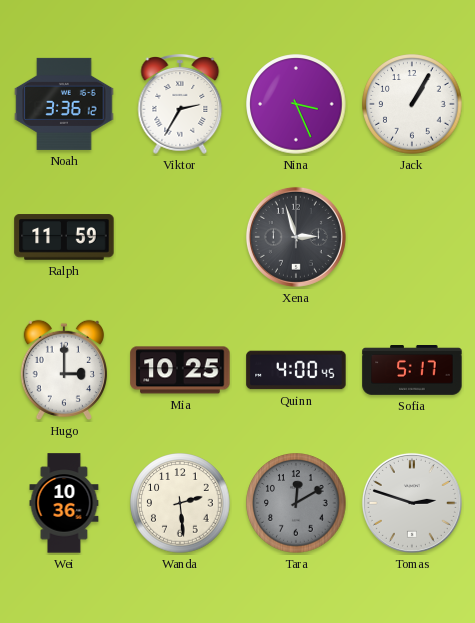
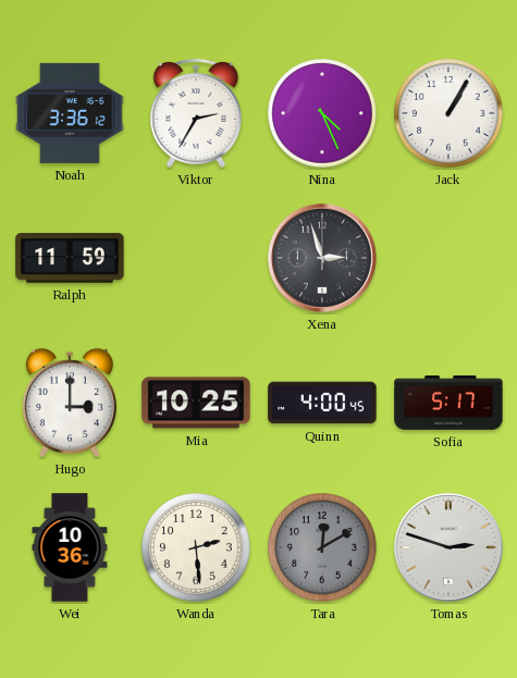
Nina: 3:26 -> 4:26 (322, 113)
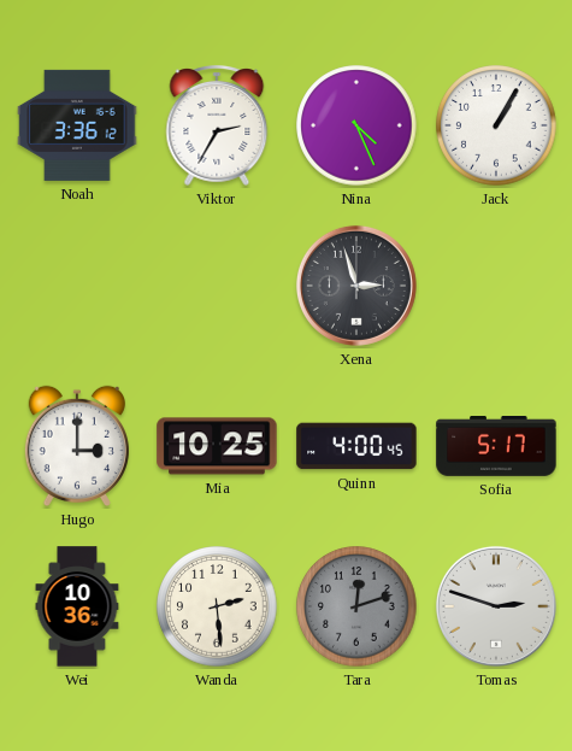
Ralph: 11:59 -> none (70, 258)
Tara: 12:10 -> 12:12 (356, 606)
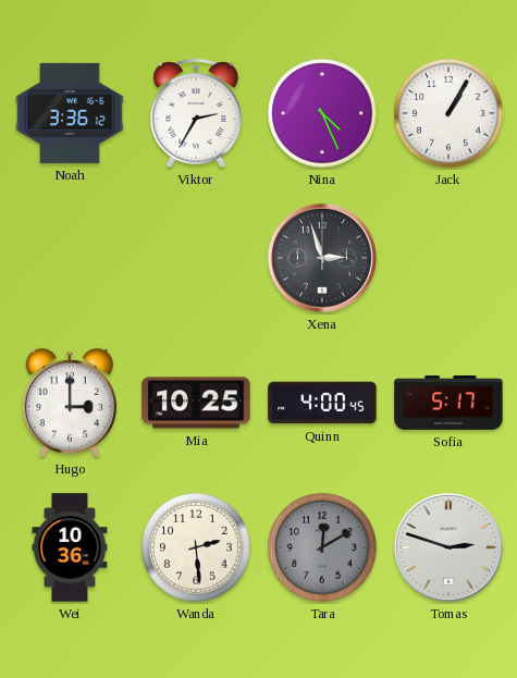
Tara: 12:12 -> 12:10 (322, 547)
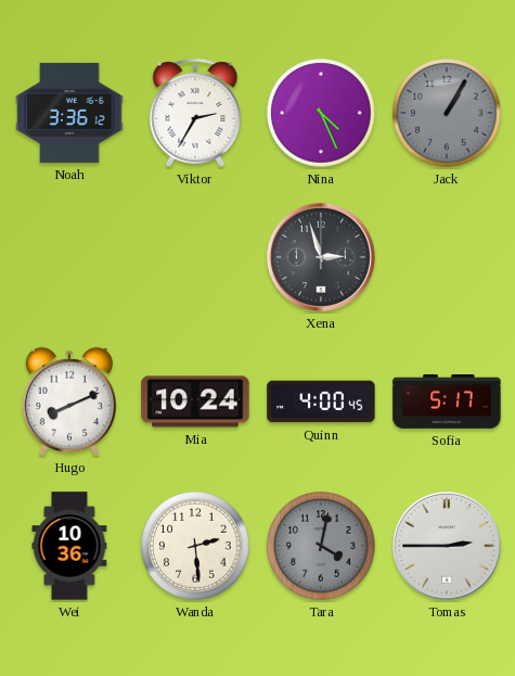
Jack dial: white -> grey (447, 113)
Hugo: 3:00 -> 8:11 (69, 401)
Mia: 10:25 -> 10:24 (195, 401)
Tara: 12:10 -> 4:02 (321, 546)
Tomas: 2:48 -> 2:45 (447, 546)
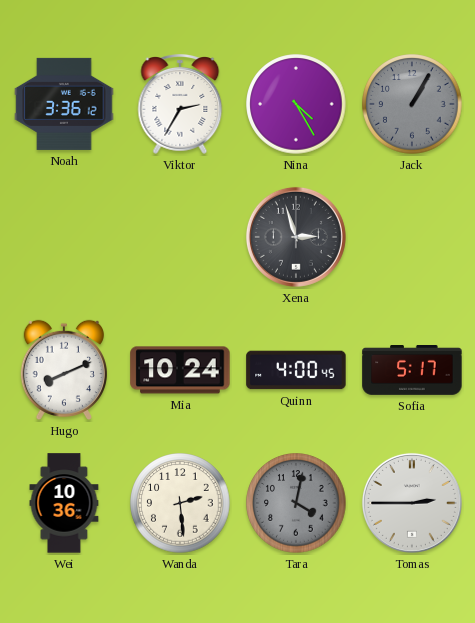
Nina: 4:26 -> 4:25 (296, 104)
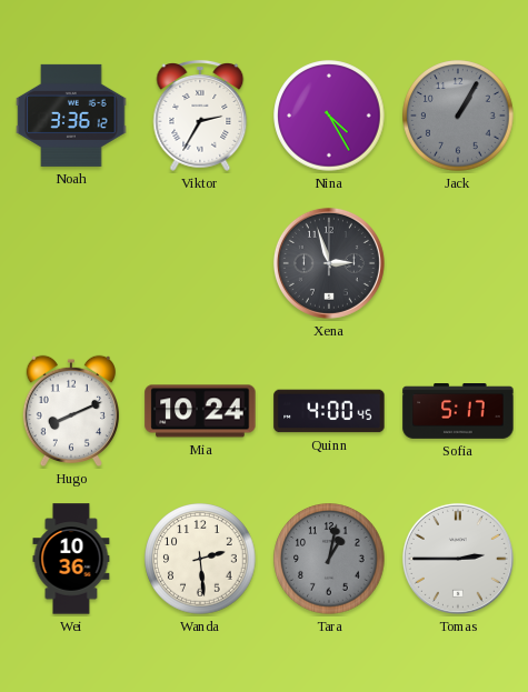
Tara: 4:02 -> 1:02 (329, 559)
